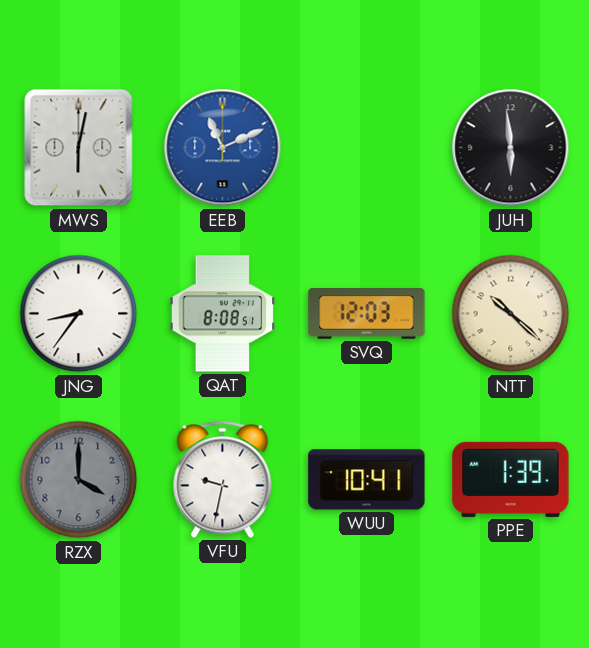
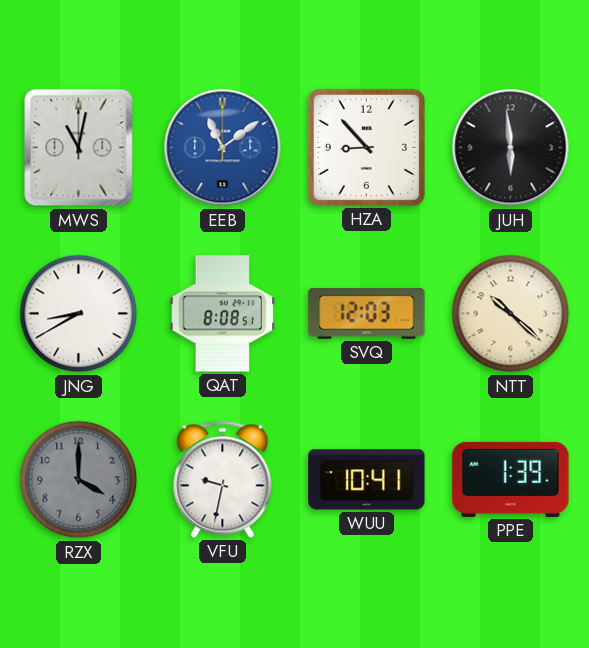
MWS: 6:02 -> 11:02 (79, 148)
EEB: 11:11 -> 11:09 (223, 148)
HZA: none -> 8:53 (366, 147)
JNG: 8:36 -> 8:40 (79, 314)
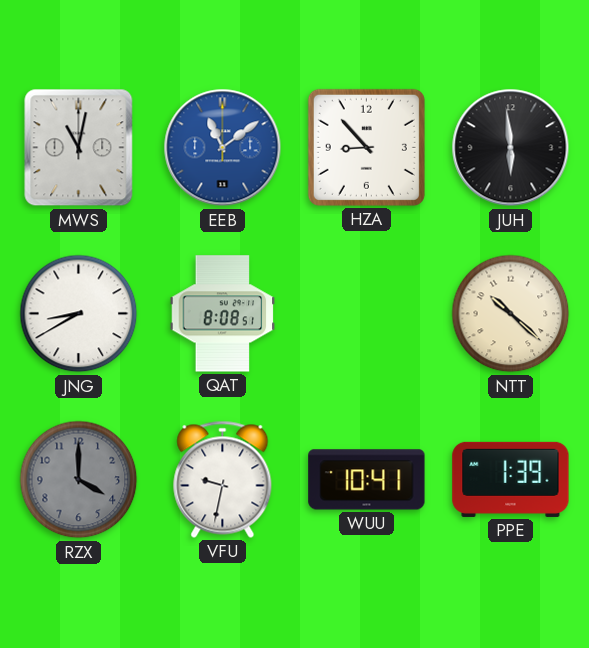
SVQ: 12:03 -> none (367, 314)
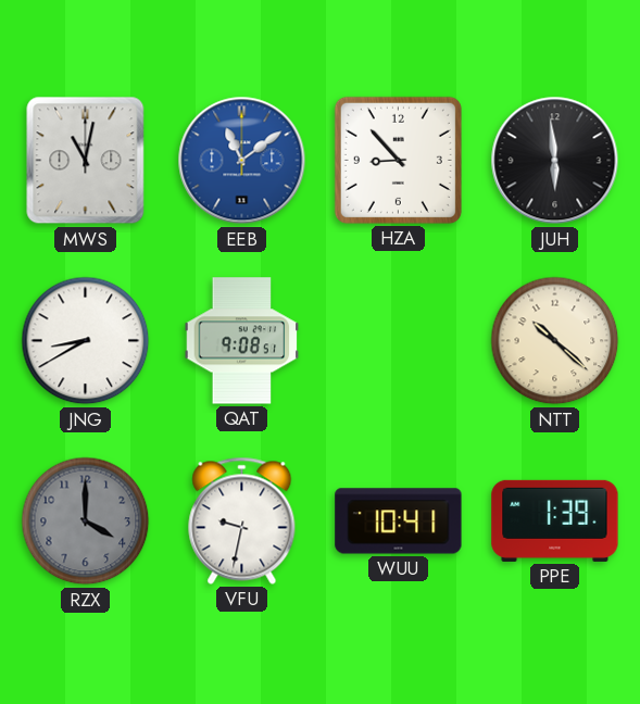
QAT: 8:08 -> 9:08 (242, 341)
